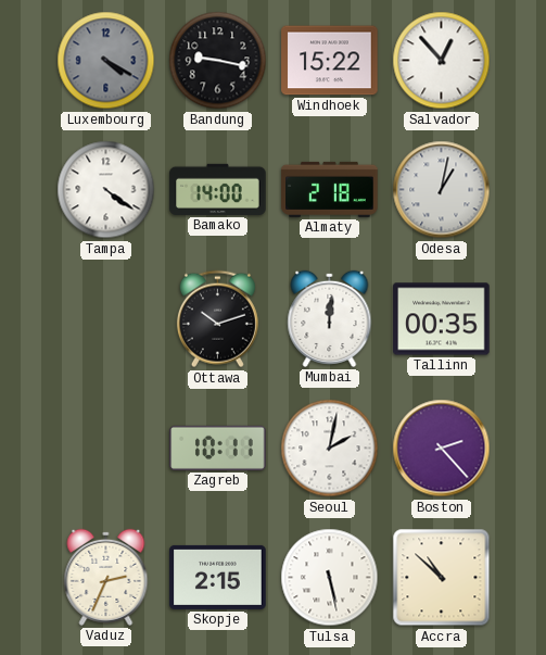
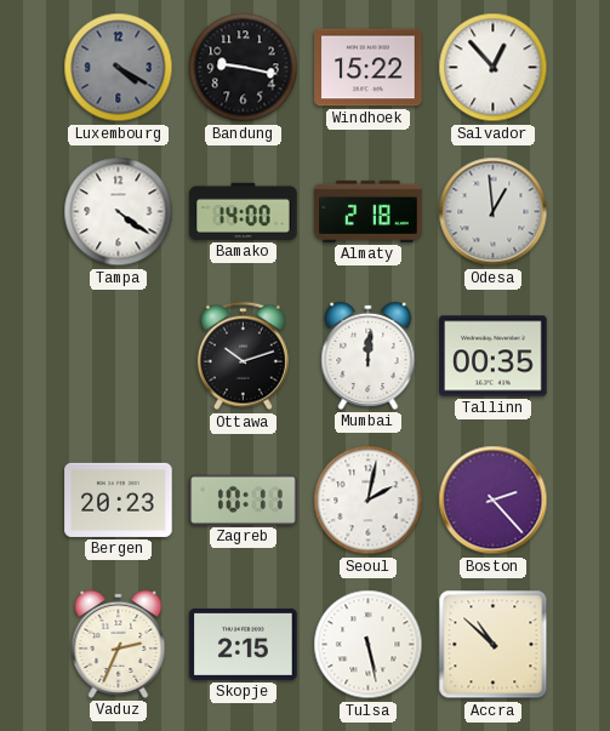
Odesa: 1:02 -> 12:59 (494, 212)
Bergen: none -> 20:23 (119, 499)
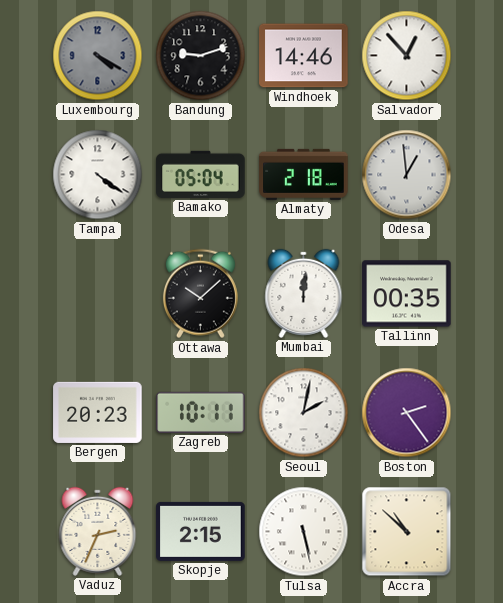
Bandung: 9:17 -> 9:12 (201, 56)
Windhoek: 15:22 -> 14:46 (304, 56)
Bamako: 14:00 -> 05:04 (201, 174)
Ottawa: 10:12 -> 10:08 (200, 294)
Boston: 2:23 -> 2:24 (407, 413)
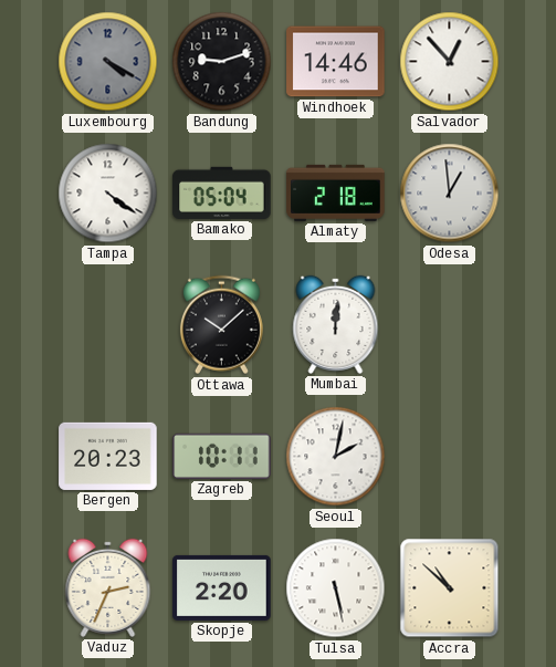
Tallinn: 00:35 -> none (407, 294)
Boston: 2:24 -> none (407, 413)
Skopje: 2:15 -> 2:20 (222, 587)
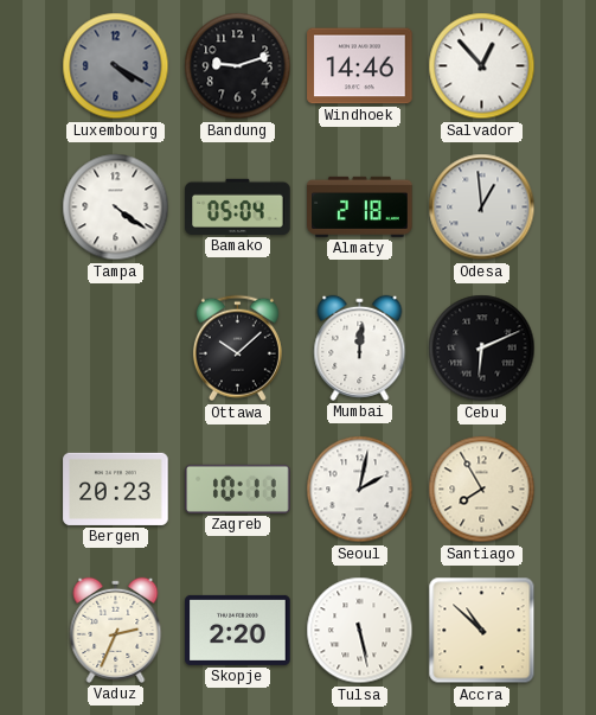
Cebu: none -> 6:11 (482, 349)
Santiago: none -> 7:55 (482, 490)
